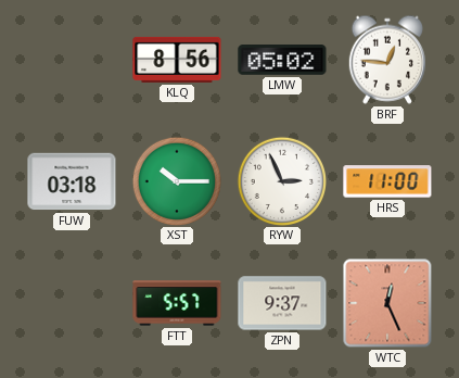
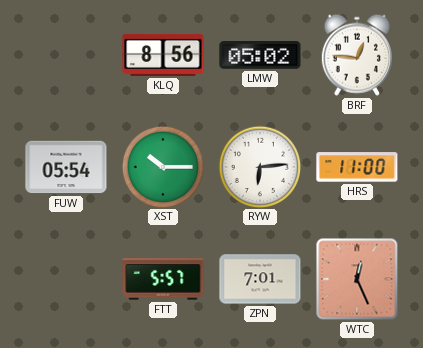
FUW: 03:18 -> 05:54 (66, 167)
RYW: 2:56 -> 6:14 (259, 166)
ZPN: 9:37 -> 7:01 (260, 279)
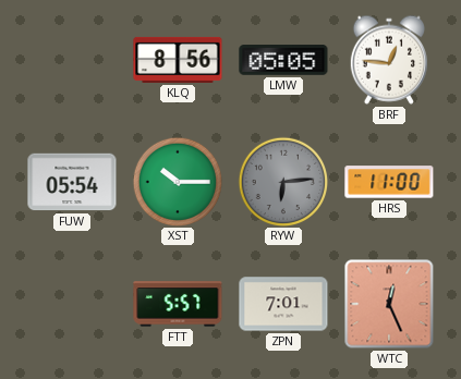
LMW: 05:02 -> 05:05 (283, 61)
RYW dial: white -> grey (282, 181)
